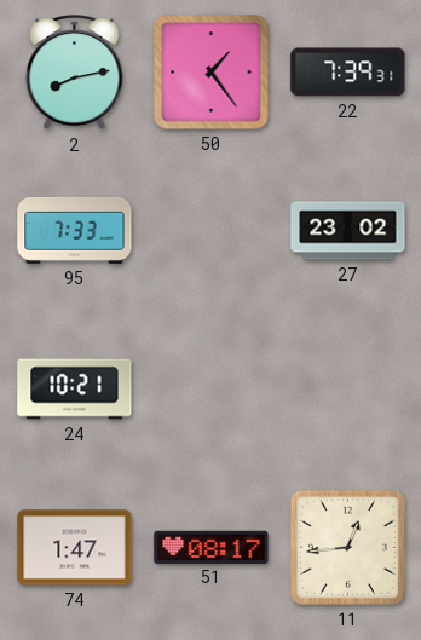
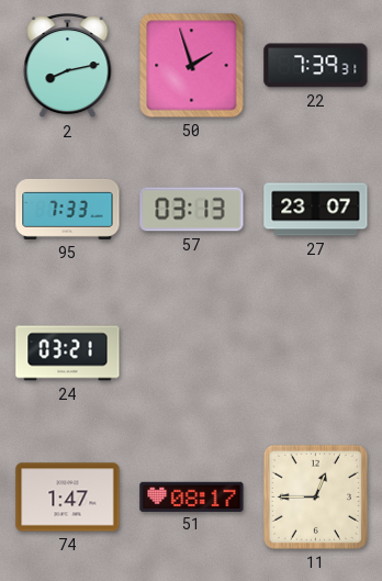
50: 1:24 -> 1:57 (192, 66)
57: none -> 03:13 (192, 210)
27: 23:02 -> 23:07 (316, 210)
24: 10:21 -> 03:21 (68, 354)
11: 12:44 -> 12:45 (315, 496)
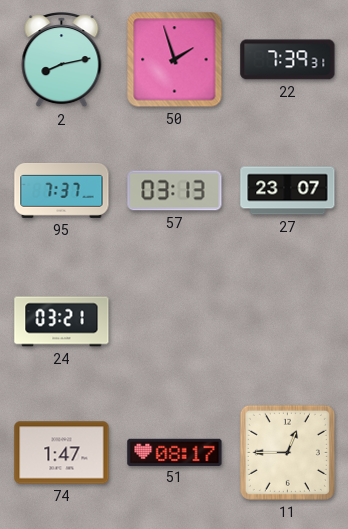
95: 7:33 -> 7:37 (62, 190)
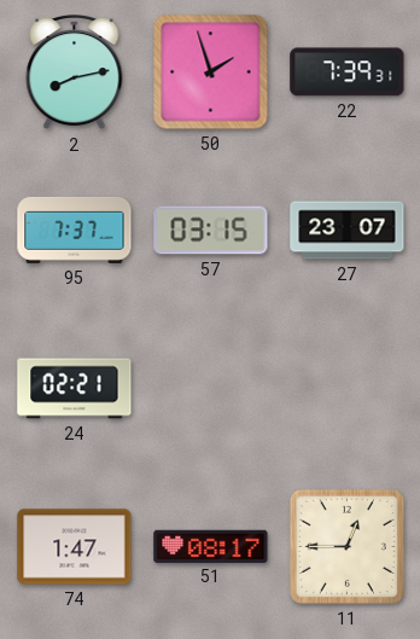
57: 03:13 -> 03:15 (211, 231)
24: 03:21 -> 02:21 (75, 389)
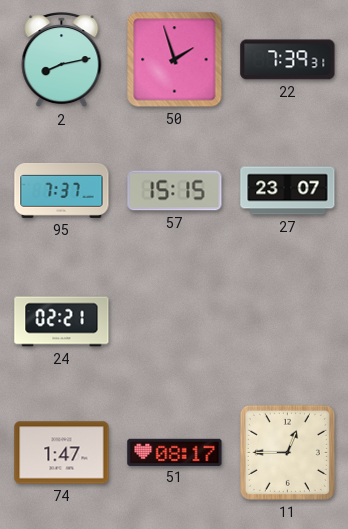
57: 03:15 -> 15:15 (175, 191)
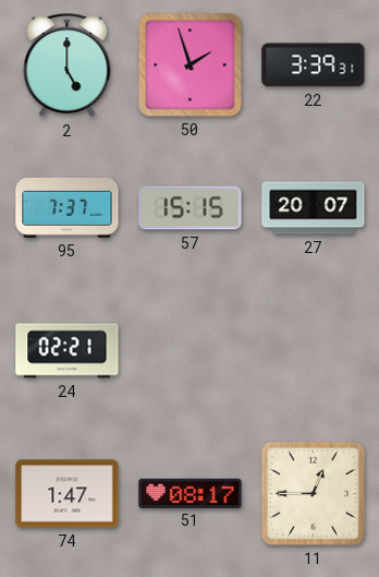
2: 8:13 -> 5:00 (68, 67)
22: 7:39 -> 3:39 (314, 65)
27: 23:07 -> 20:07 (314, 208)
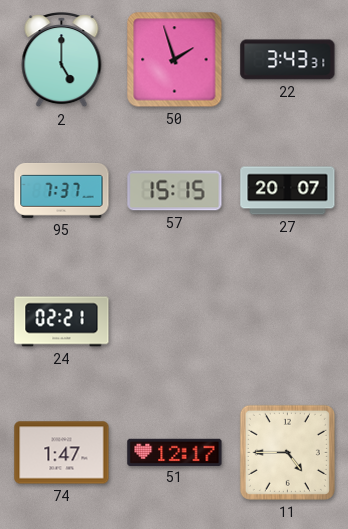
22: 3:39 -> 3:43 (288, 60)
51: 08:17 -> 12:17 (175, 452)
11: 12:45 -> 4:45 (287, 452)
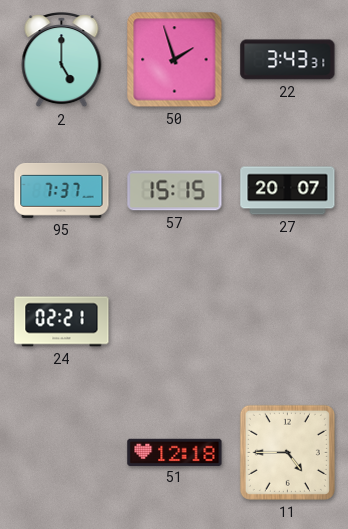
74: 1:47 -> none (62, 453)
51: 12:17 -> 12:18 (175, 452)
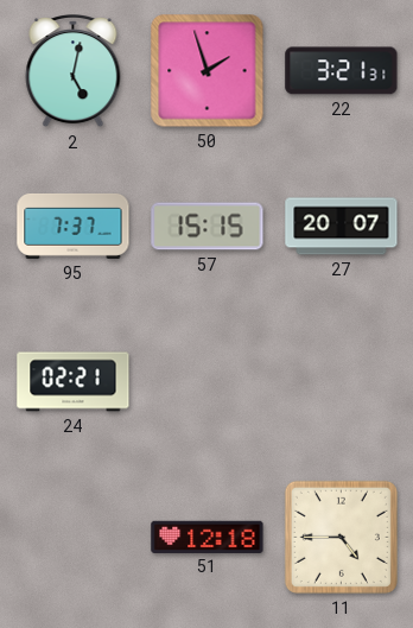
2: 5:00 -> 5:02 (74, 72)
22: 3:43 -> 3:21 (342, 71)
